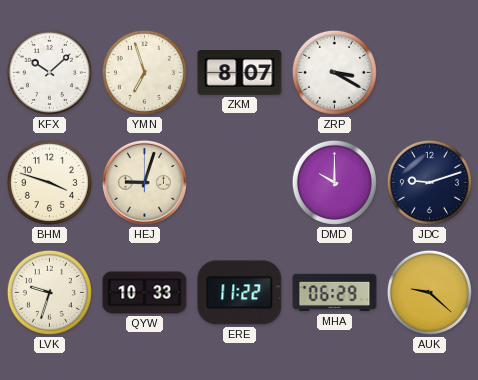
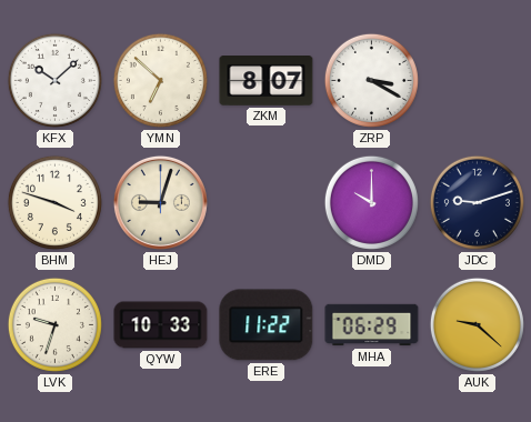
YMN: 6:57 -> 6:52 (160, 80)
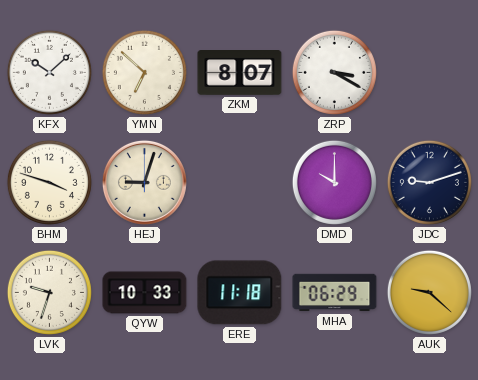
ERE: 11:22 -> 11:18 (240, 293)
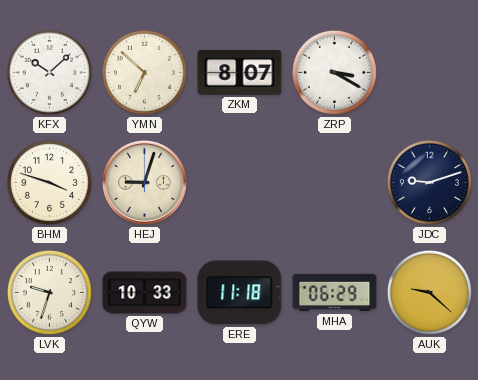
DMD: 10:00 -> none (334, 182)
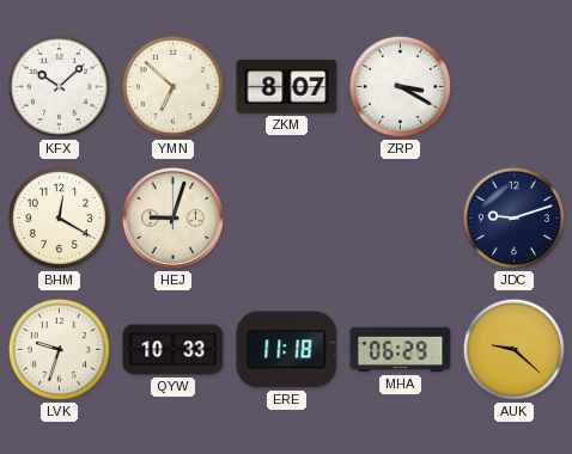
BHM: 3:48 -> 12:20 (59, 217)
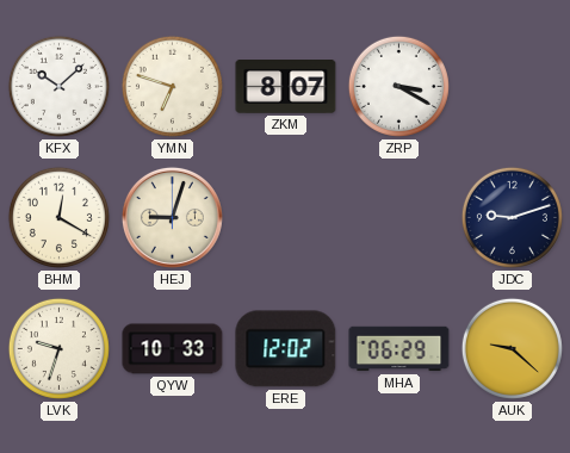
YMN: 6:52 -> 6:48 (172, 86)
ERE: 11:18 -> 12:02 (286, 349)
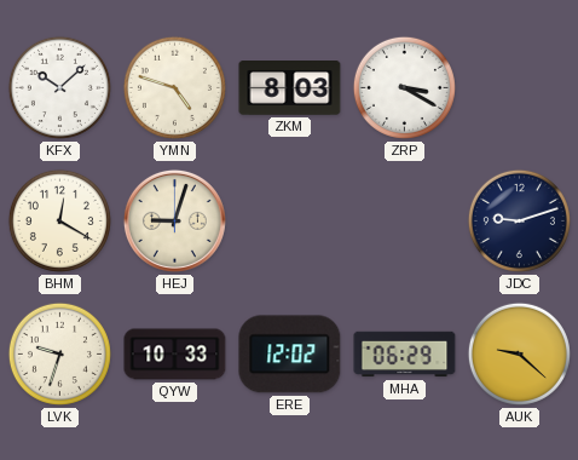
YMN: 6:48 -> 4:48 (174, 87)
ZKM: 8:07 -> 8:03 (290, 88)
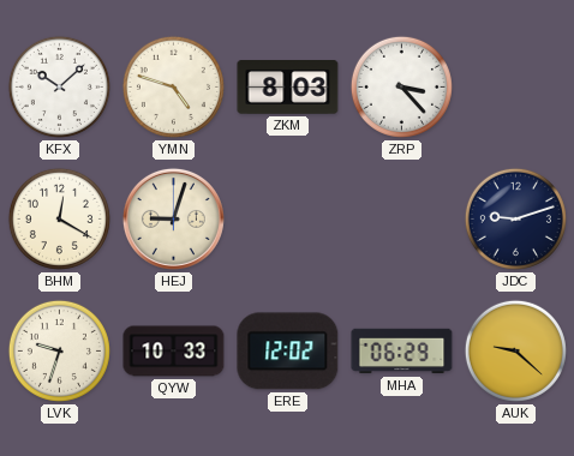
ZRP: 3:20 -> 3:23 (401, 86)
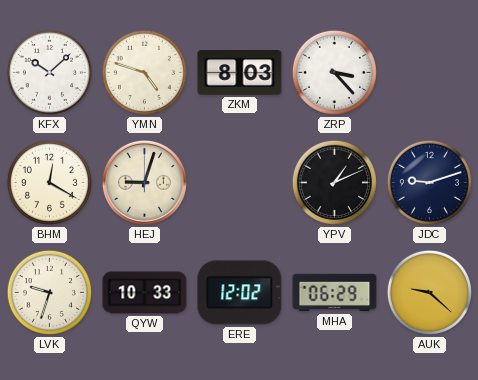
YPV: none -> 1:11 (334, 182)
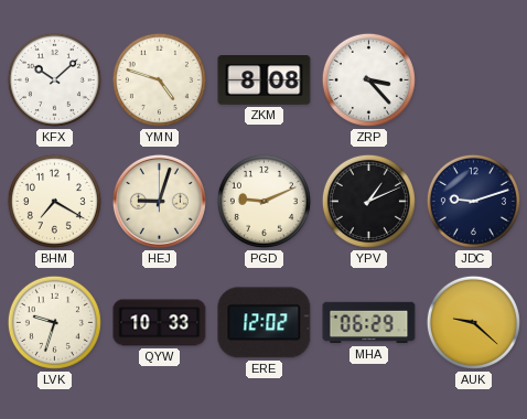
ZKM: 8:03 -> 8:08 (265, 80)
BHM: 12:20 -> 7:20 (54, 201)
PGD: none -> 9:11 (263, 201)
